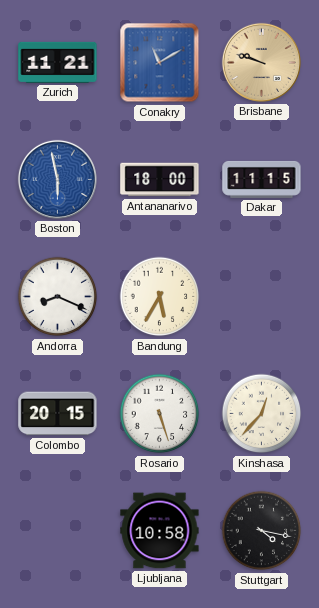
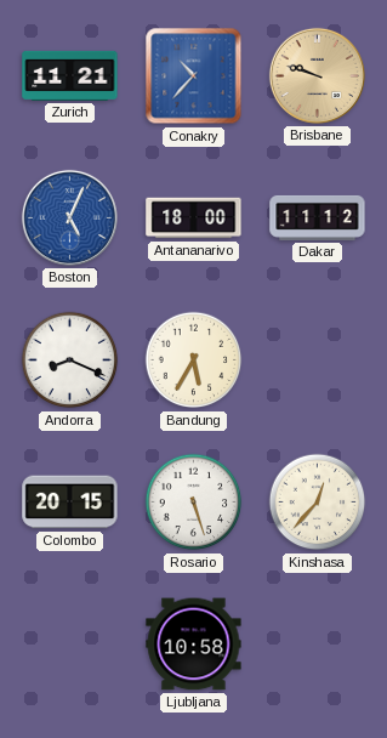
Conakry: 11:10 -> 10:37 (194, 76)
Boston: 5:58 -> 5:04 (69, 217)
Dakar: 11:15 -> 11:12 (318, 217)
Stuttgart: 4:17 -> none (262, 531)
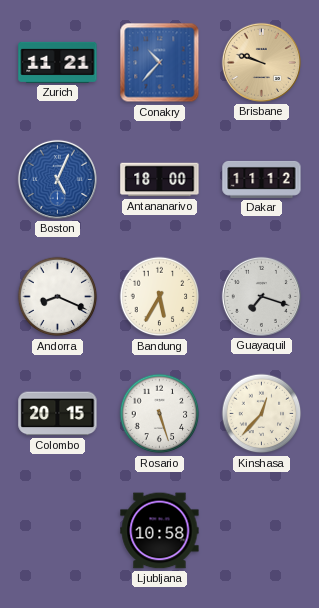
Guayaquil: none -> 7:18 (261, 296)
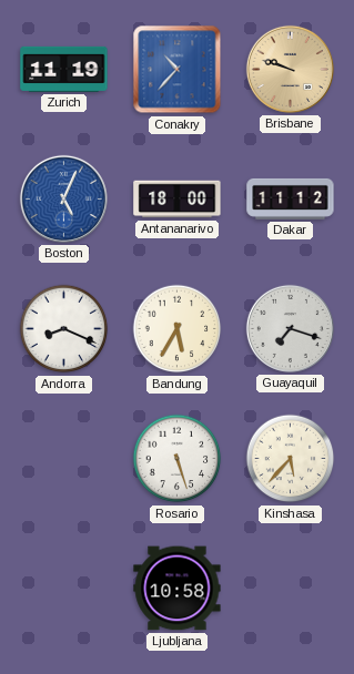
Zurich: 11:21 -> 11:19 (64, 69)
Colombo: 20:15 -> none (58, 414)
Kinshasa: 12:37 -> 5:37 (291, 459)
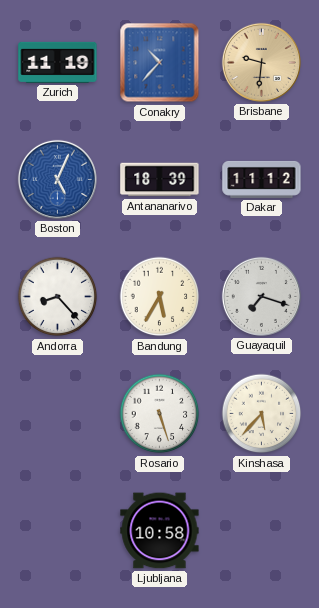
Brisbane: 9:48 -> 9:31 (261, 62)
Antananarivo: 18:00 -> 18:39 (160, 180)
Andorra: 8:19 -> 8:23 (58, 297)
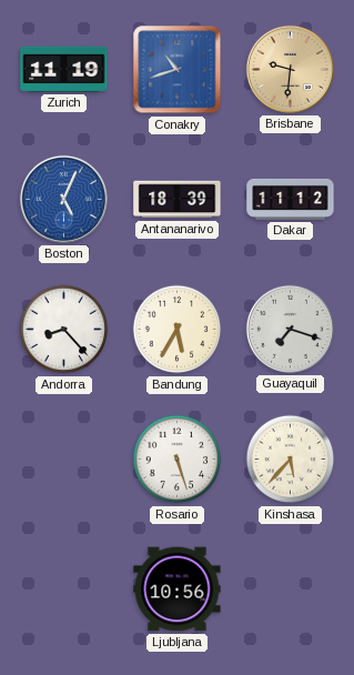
Conakry: 10:37 -> 10:42 (178, 70)
Ljubljana: 10:58 -> 10:56 (178, 590)
